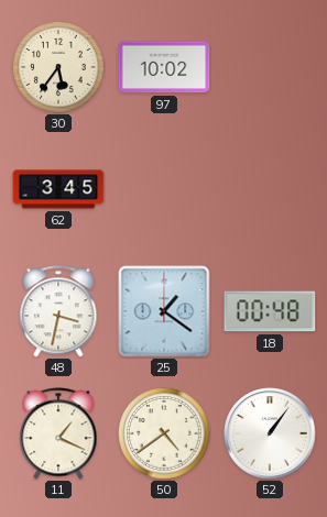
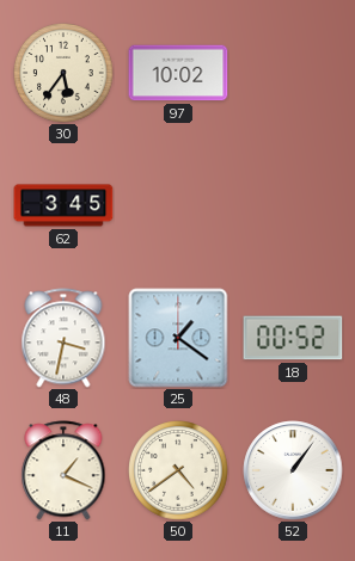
18: 00:48 -> 00:52 (293, 338)
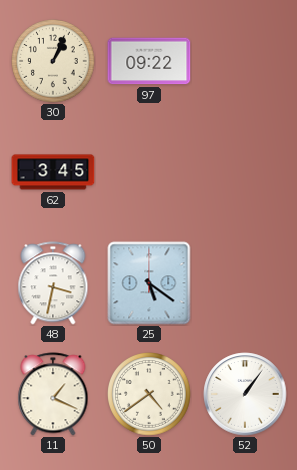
30: 5:36 -> 1:04 (53, 61)
97: 10:02 -> 09:22 (149, 61)
25: 1:21 -> 5:21 (149, 283)
18: 00:52 -> none (293, 338)
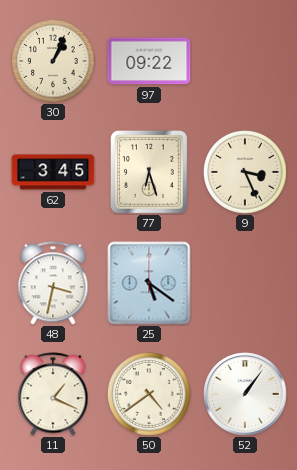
77: none -> 6:27 (150, 172)
9: none -> 3:26 (245, 172)
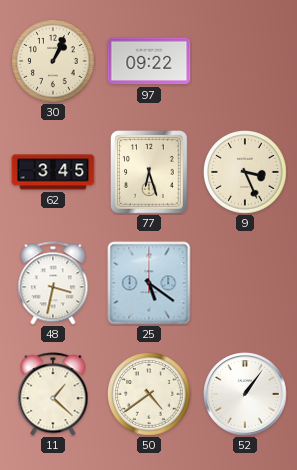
11: 1:19 -> 1:22 (53, 394)
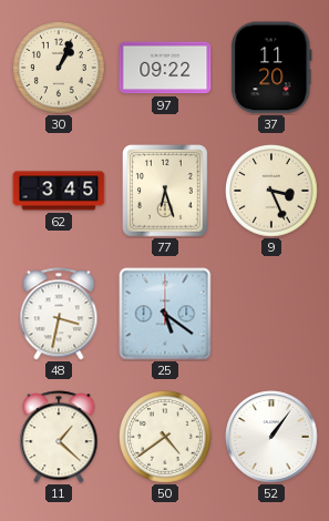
37: none -> 11:20 (271, 68)
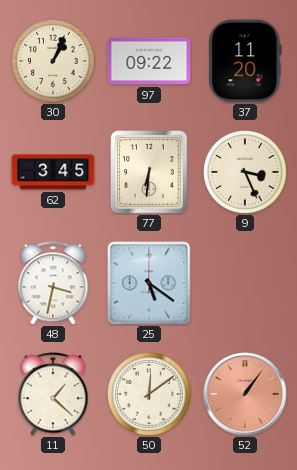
77: 6:27 -> 6:31 (150, 172)
50: 4:39 -> 12:09 (149, 394)
52 dial: white -> salmon (245, 394)
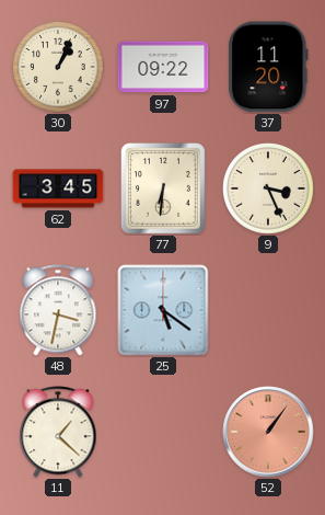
50: 12:09 -> none (149, 394)
